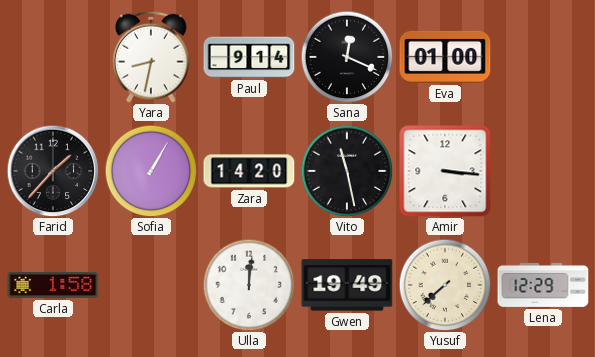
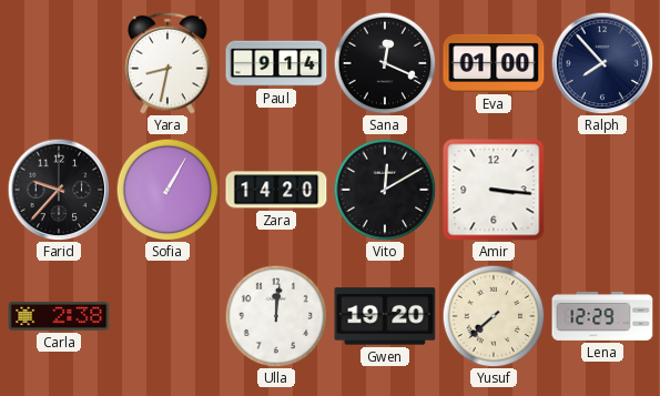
Ralph: none -> 7:53 (602, 63)
Farid: 1:37 -> 9:37 (59, 190)
Vito: 11:28 -> 12:10 (385, 190)
Carla: 1:58 -> 2:38 (59, 316)
Gwen: 19:49 -> 19:20 (385, 316)
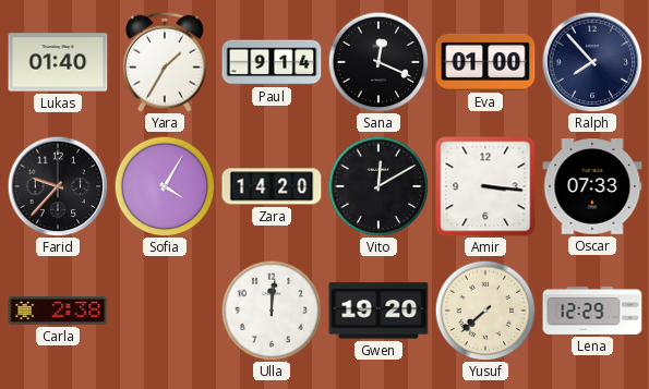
Lukas: none -> 01:40 (58, 62)
Yara: 8:32 -> 1:35 (165, 62)
Sofia: 1:05 -> 4:05 (165, 186)
Oscar: none -> 07:33 (592, 186)
